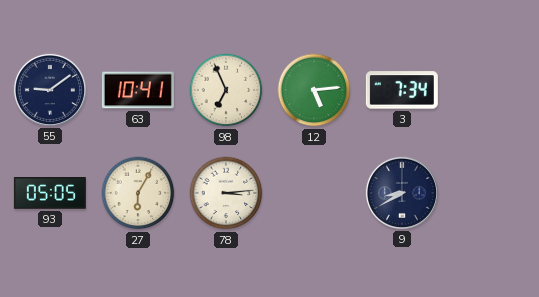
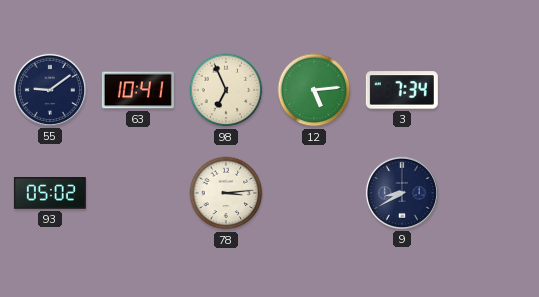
93: 05:05 -> 05:02 (50, 193)
27: 6:05 -> none (138, 193)
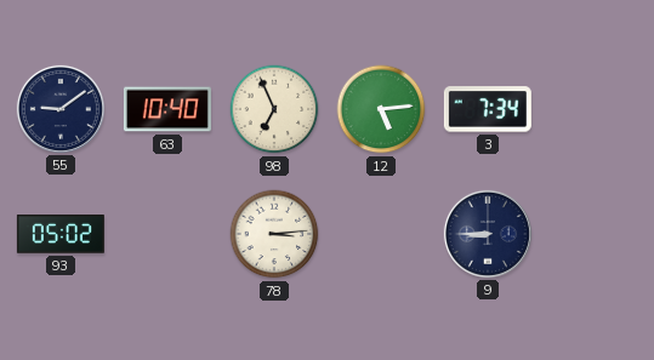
63: 10:41 -> 10:40 (167, 109)
9: 8:40 -> 8:45 (488, 234)
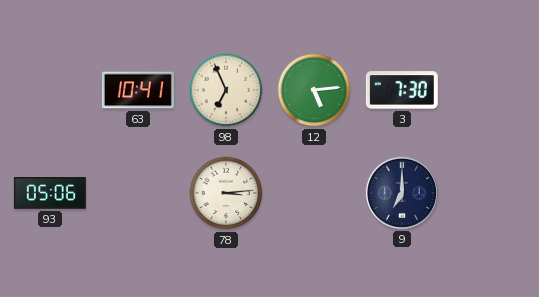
55: 9:09 -> none (61, 109)
63: 10:40 -> 10:41 (138, 90)
3: 7:34 -> 7:30 (402, 90)
93: 05:02 -> 05:06 (50, 193)
9: 8:45 -> 7:00 (402, 193)
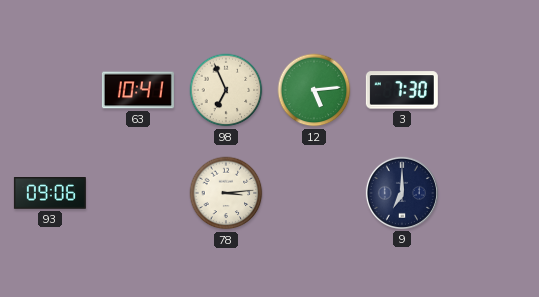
93: 05:06 -> 09:06 (50, 193)
